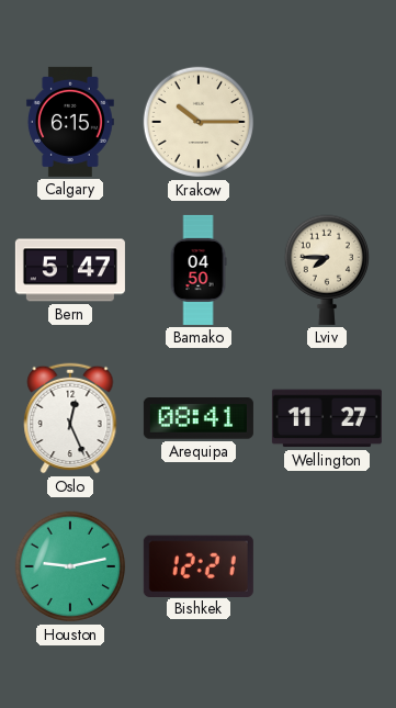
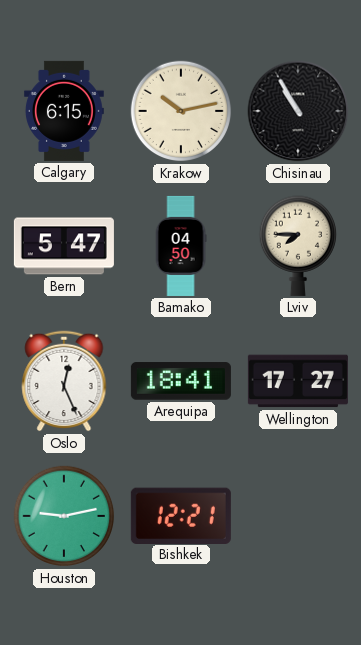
Krakow: 10:15 -> 10:13 (181, 111)
Chisinau: none -> 10:55 (298, 111)
Arequipa: 08:41 -> 18:41 (181, 381)
Wellington: 11:27 -> 17:27 (298, 381)
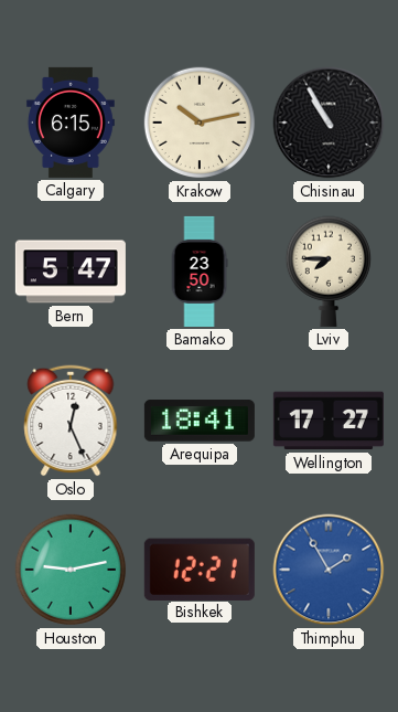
Bamako: 04:50 -> 23:50 (200, 272)
Thimphu: none -> 1:55 (329, 570)
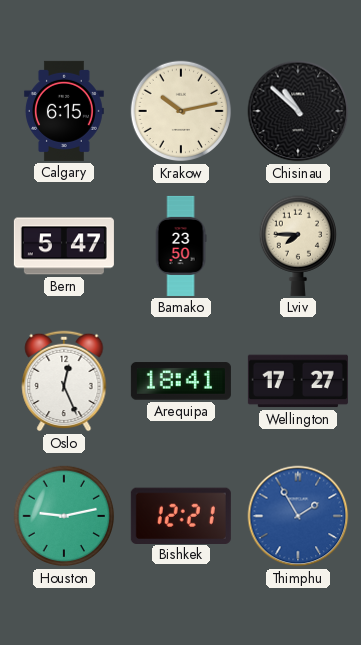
Chisinau: 10:55 -> 10:52 (298, 111)
